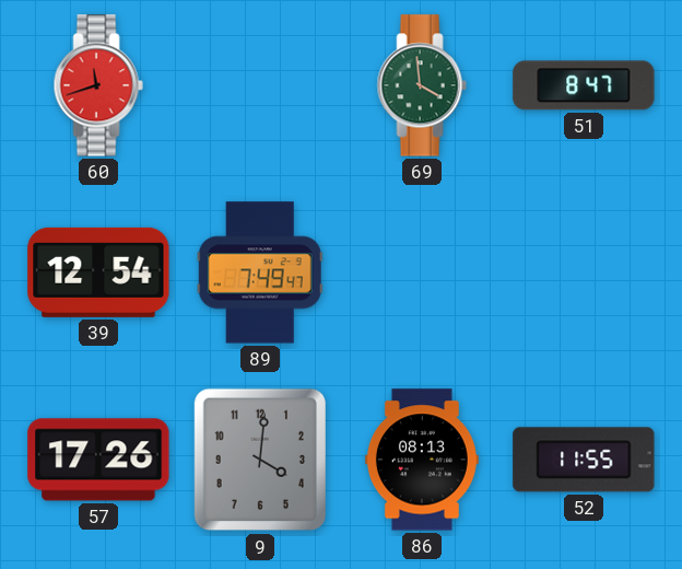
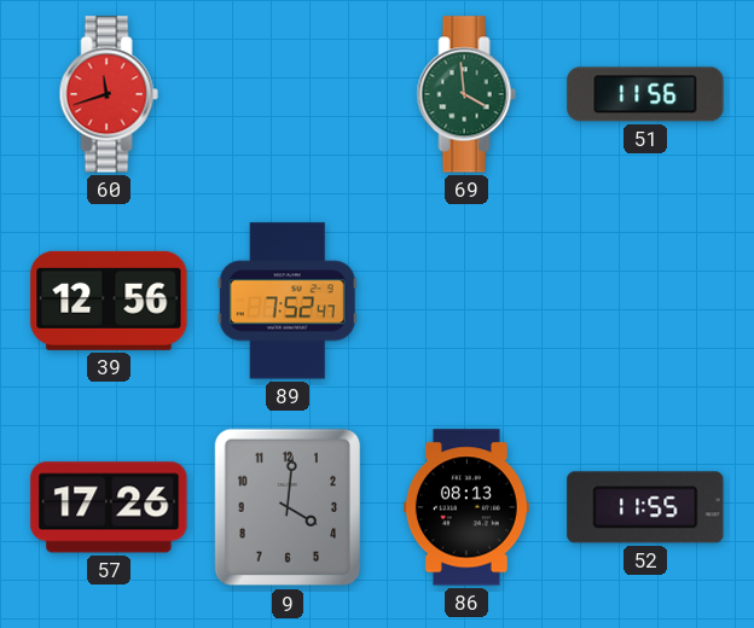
51: 8:47 -> 11:56 (645, 94)
39: 12:54 -> 12:56 (109, 301)
89: 7:49 -> 7:52 (288, 301)
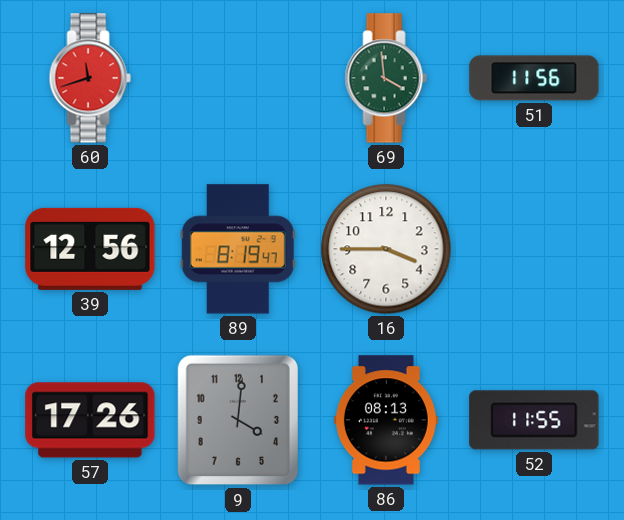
89: 7:52 -> 8:19 (238, 249)
16: none -> 3:45 (386, 249)
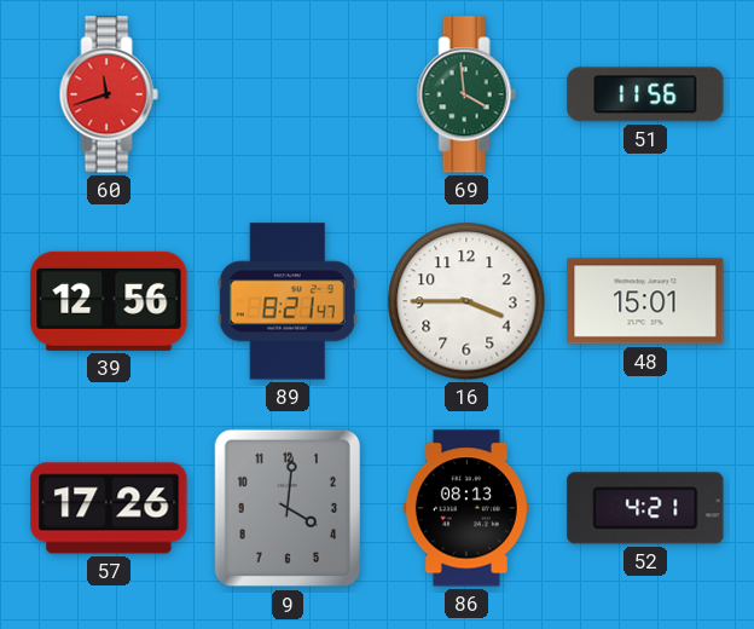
89: 8:19 -> 8:21 (288, 301)
48: none -> 15:01 (645, 301)
52: 11:55 -> 4:21 (645, 508)
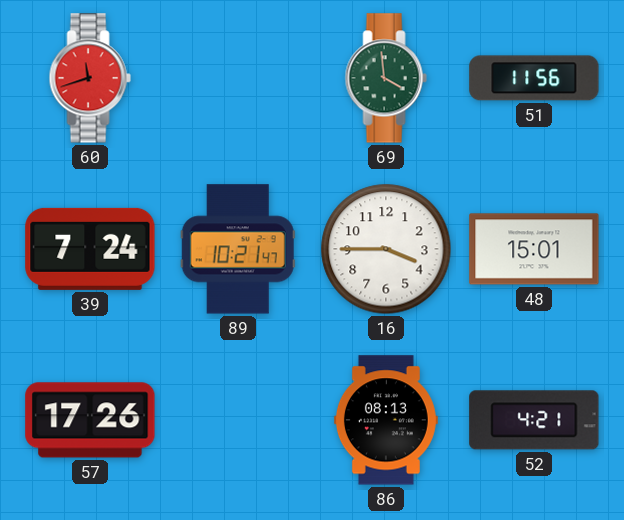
39: 12:56 -> 7:24 (90, 249)
89: 8:21 -> 10:21 (238, 249)
9: 4:01 -> none (286, 508)
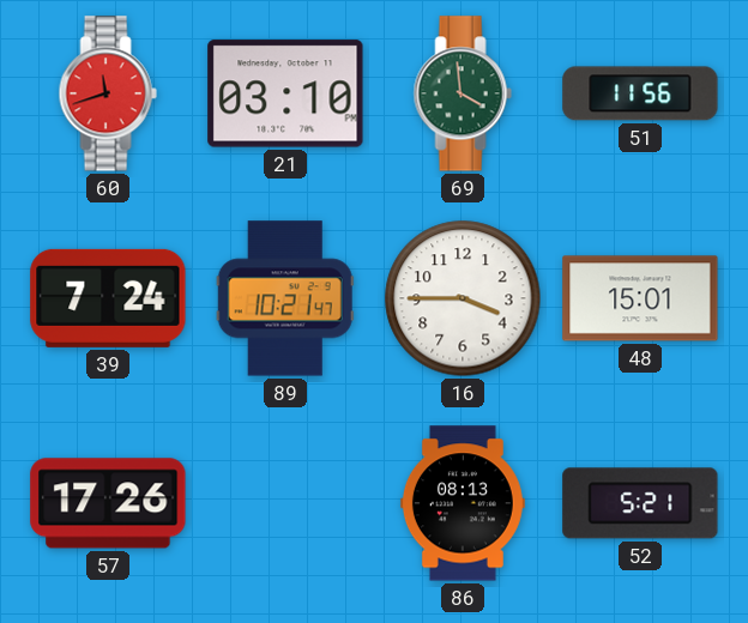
21: none -> 03:10 (285, 93)
52: 4:21 -> 5:21 (640, 503)
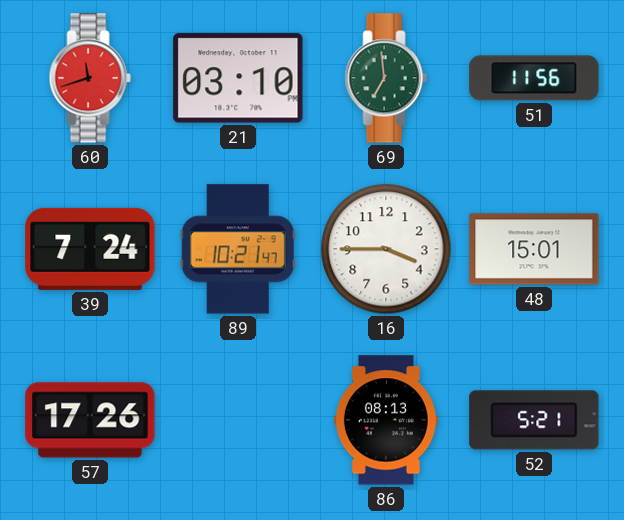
69: 3:59 -> 6:59 (386, 78)
